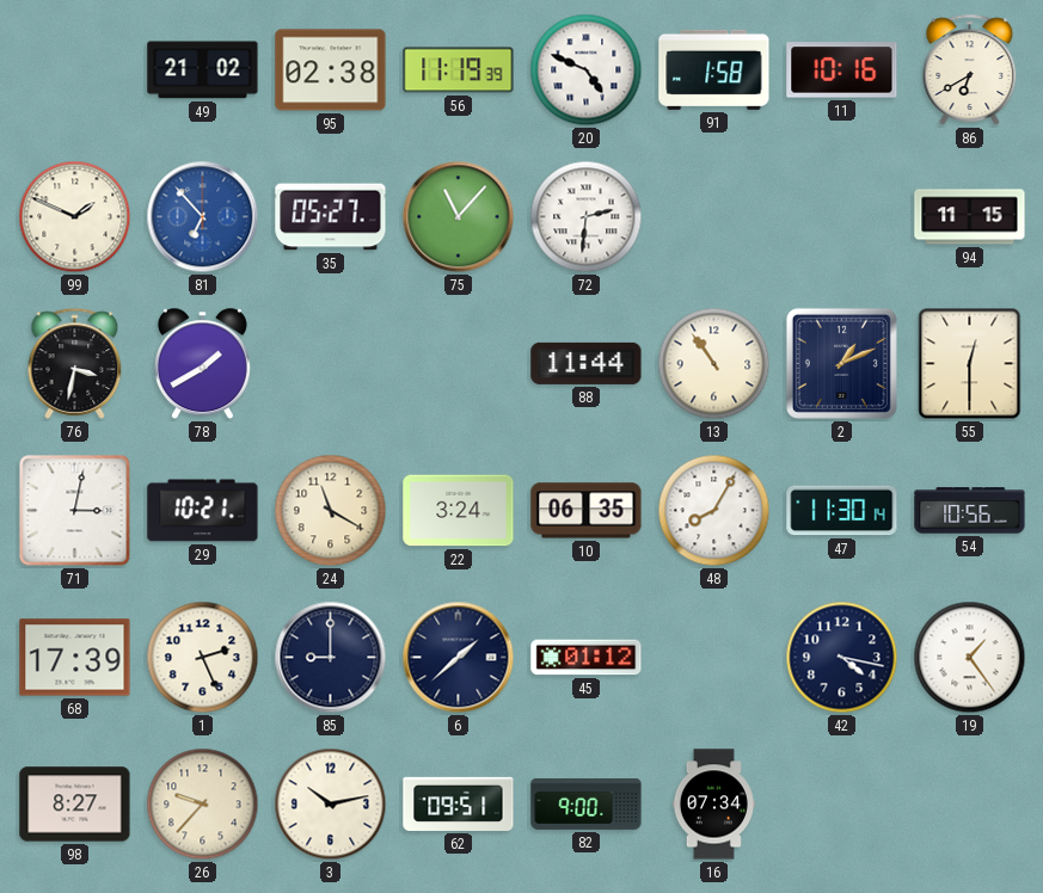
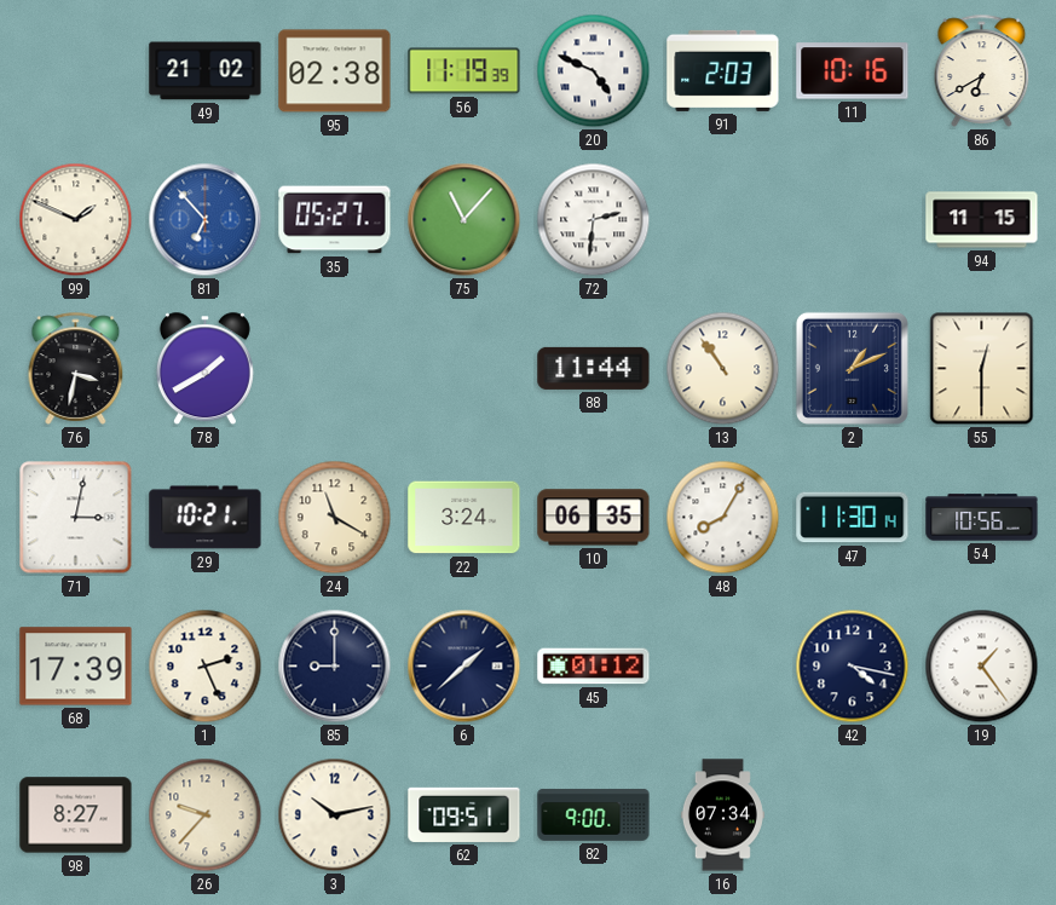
91: 1:58 -> 2:03 (723, 70)
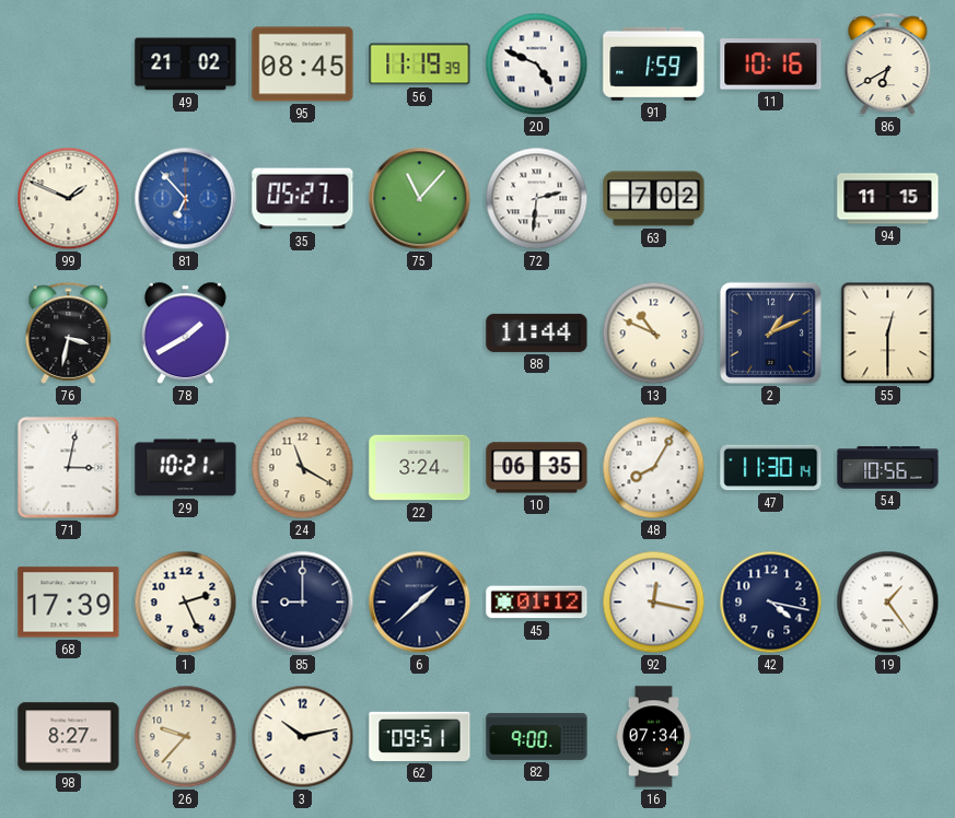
95: 02:38 -> 08:45 (303, 65)
91: 2:03 -> 1:59 (654, 63)
63: none -> 7:02 (654, 199)
13: 10:54 -> 10:49 (654, 334)
92: none -> 12:17 (654, 603)
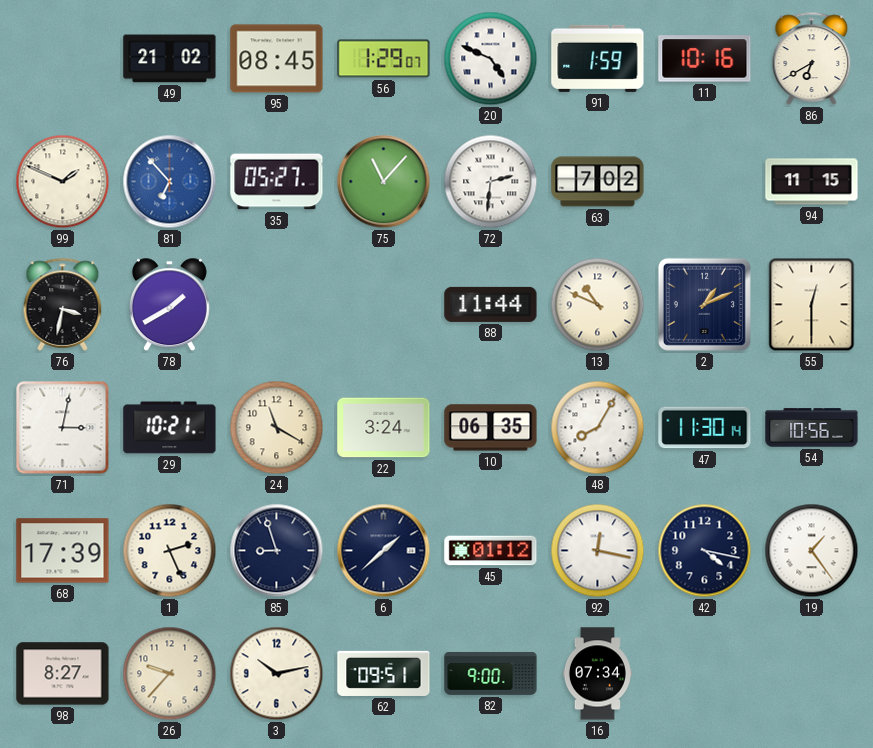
56: 11:19 -> 1:29 (384, 59)
85: 9:00 -> 8:57 (277, 551)
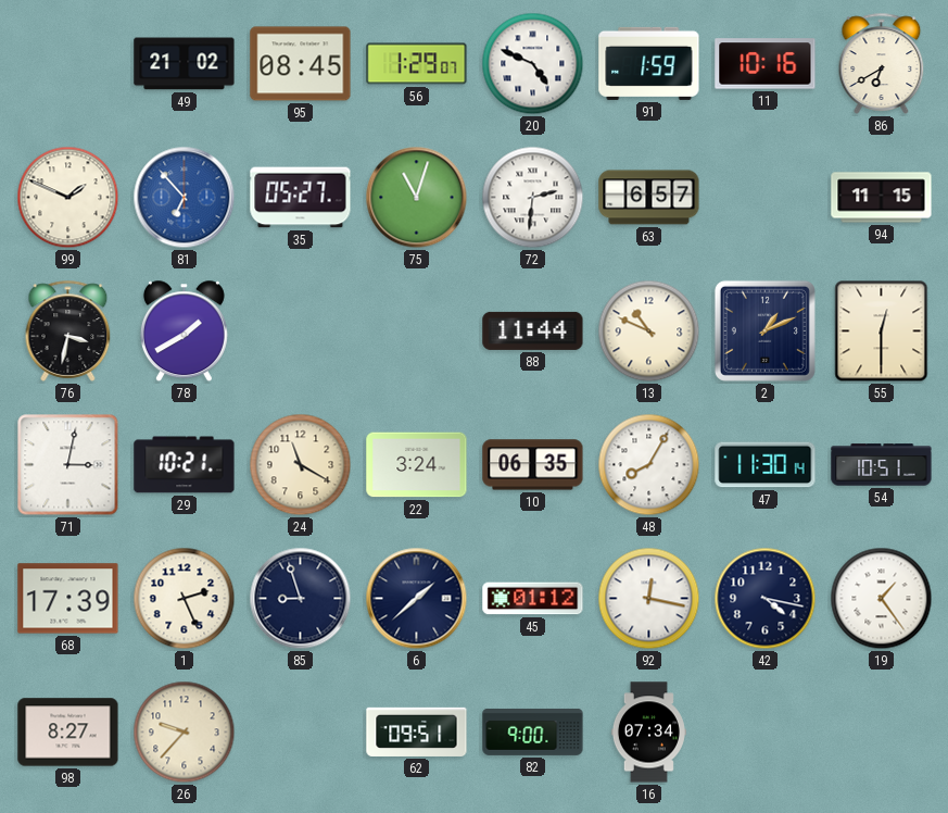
75: 11:07 -> 11:03 (417, 198)
63: 7:02 -> 6:57 (649, 198)
54: 10:56 -> 10:51 (882, 465)
3: 10:13 -> none (277, 674)
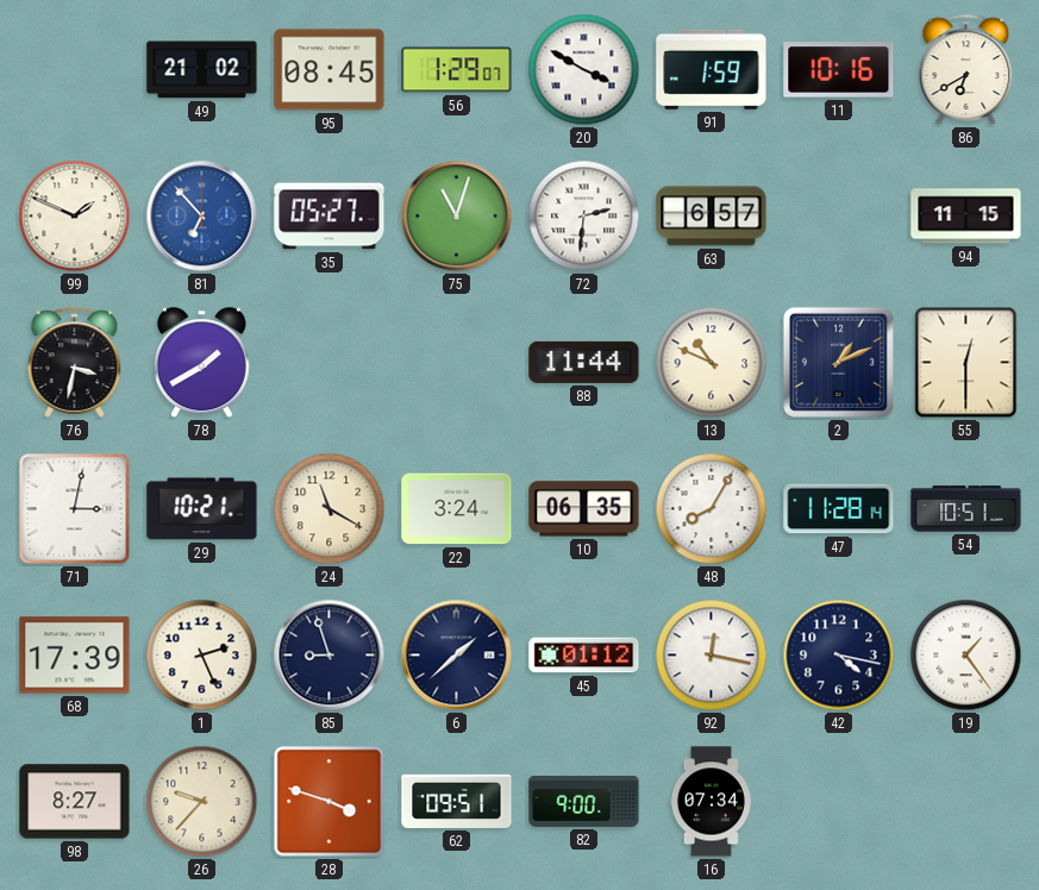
20: 4:49 -> 3:50 (584, 70)
47: 11:30 -> 11:28 (839, 509)
28: none -> 3:48 (330, 802)
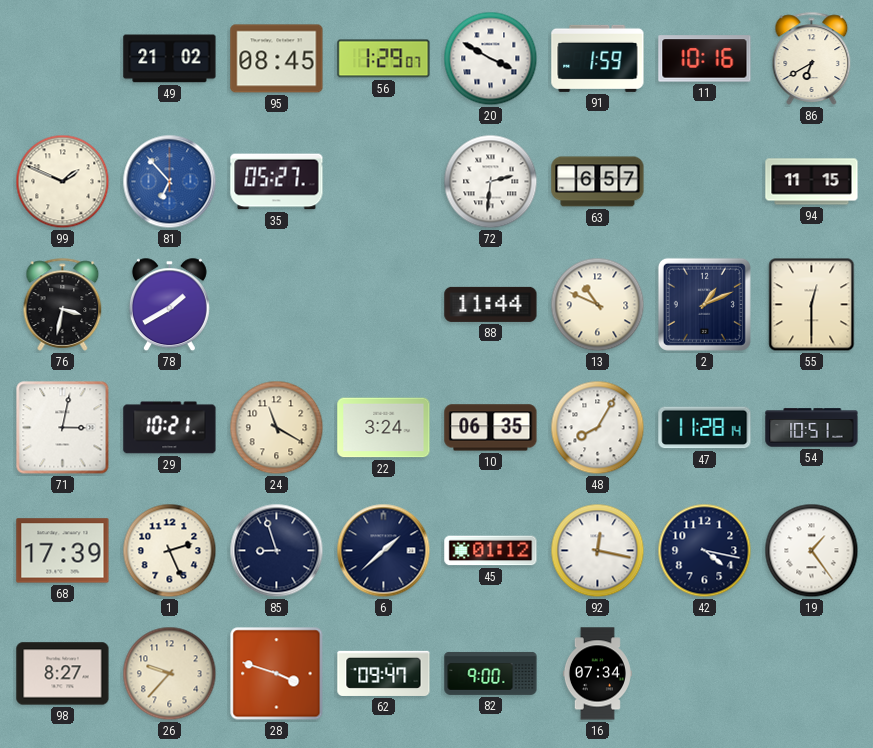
75: 11:03 -> none (457, 217)
62: 09:51 -> 09:47 (384, 673)
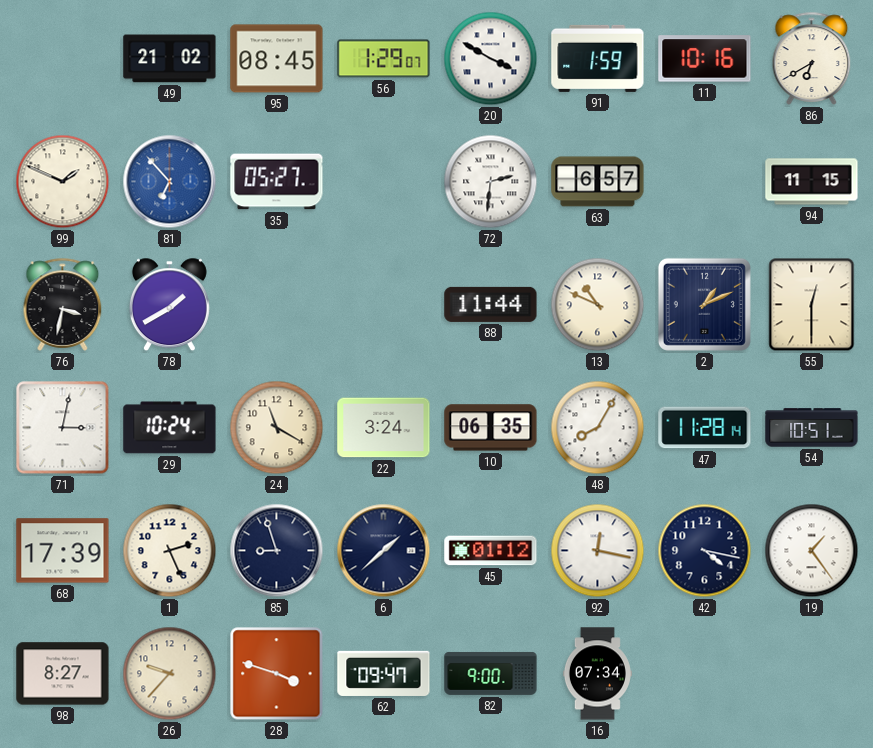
29: 10:21 -> 10:24 (170, 428)
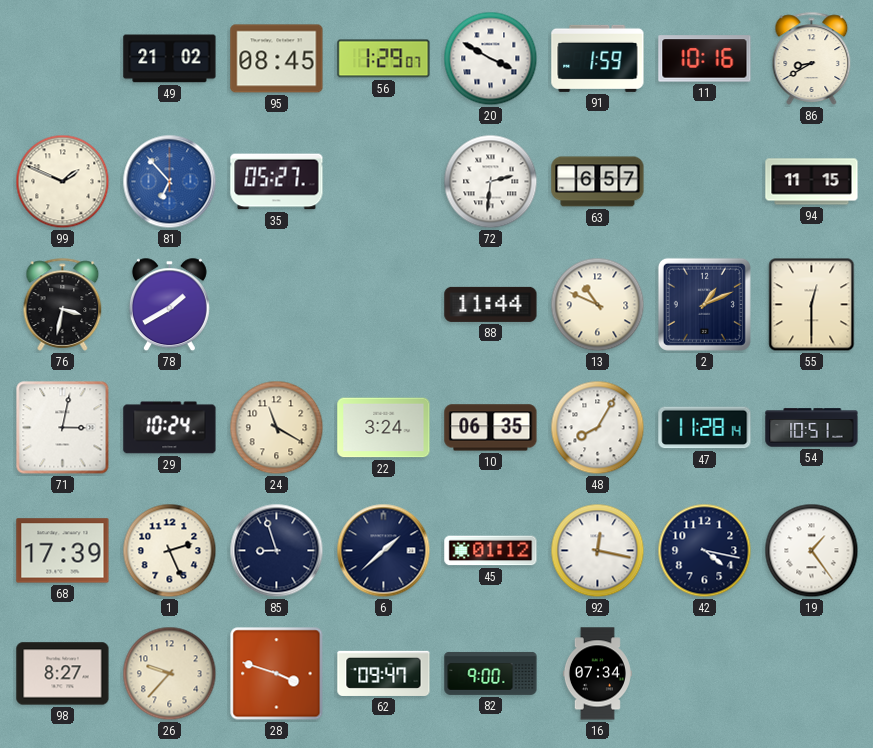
86: 6:40 -> 8:40 (812, 58)
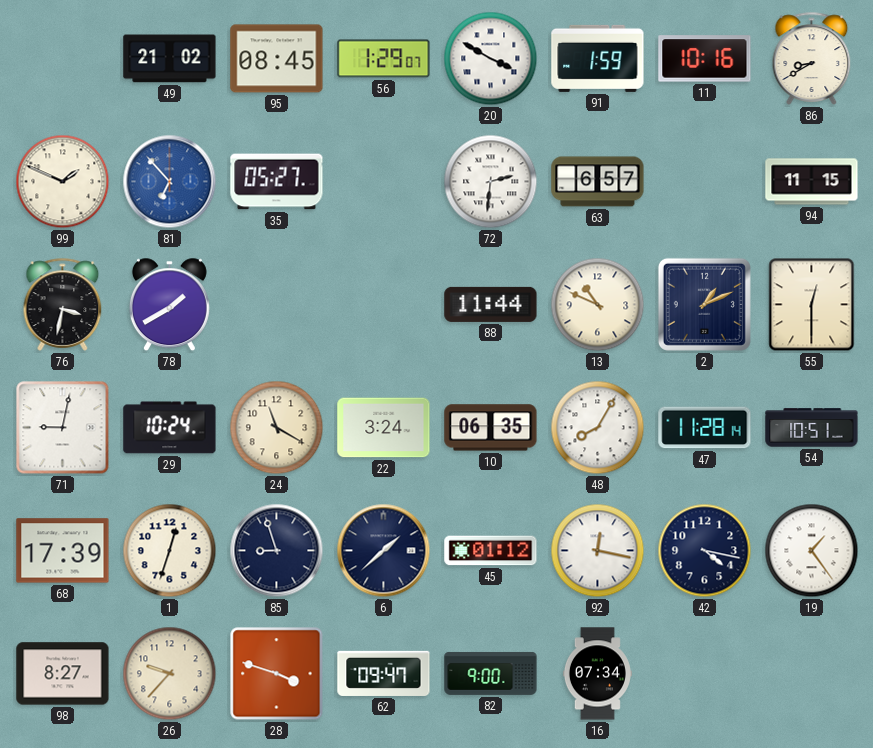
71: 3:02 -> 9:02 (63, 428)
1: 2:26 -> 12:33 (170, 551)
